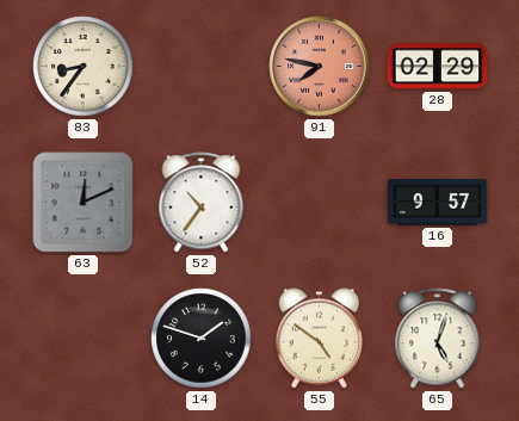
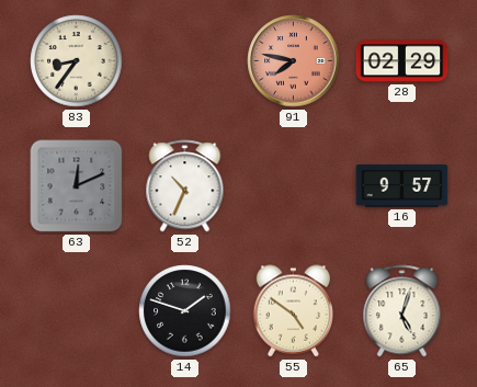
52: 10:36 -> 10:34 (185, 186)
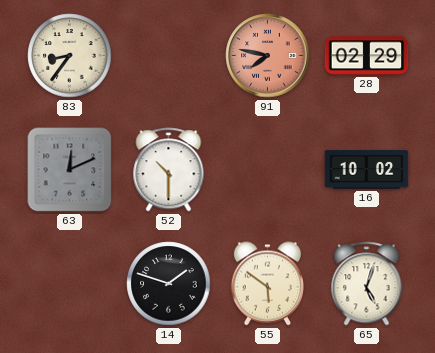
52: 10:34 -> 10:30 (169, 170)
16: 9:57 -> 10:02 (367, 170)
55: 4:51 -> 5:51 (267, 284)
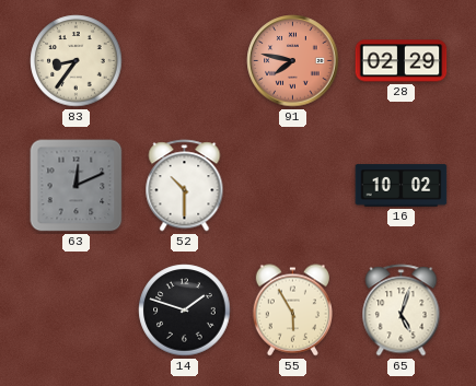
55: 5:51 -> 5:55 (292, 311)
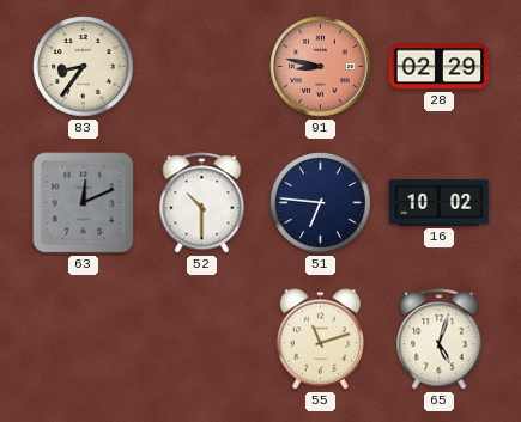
91: 7:47 -> 8:47 (321, 67)
51: none -> 6:46 (321, 203)
14: 1:48 -> none (185, 311)
55: 5:55 -> 11:12 (320, 340)
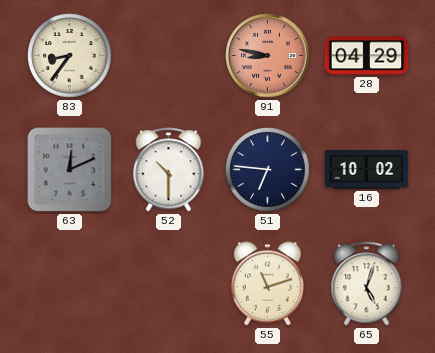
28: 02:29 -> 04:29 (367, 56)
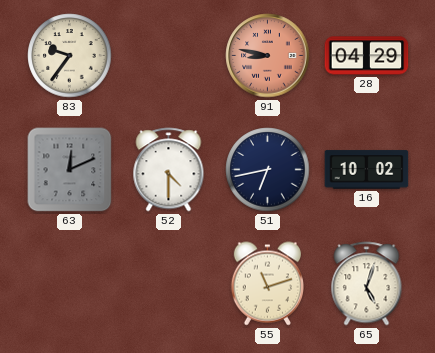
83: 8:36 -> 9:36 (70, 56)
52: 10:30 -> 4:30 (169, 170)
51: 6:46 -> 6:43 (268, 170)
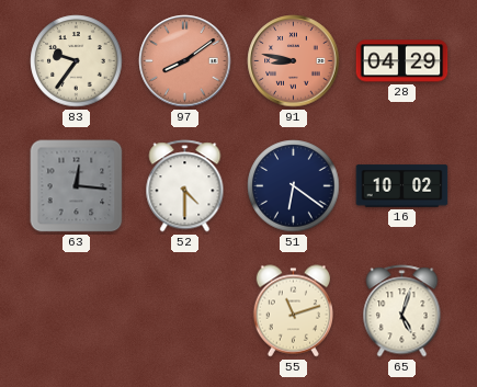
97: none -> 8:09 (185, 61)
63: 12:11 -> 12:16 (77, 186)
51: 6:43 -> 6:21 (294, 186)
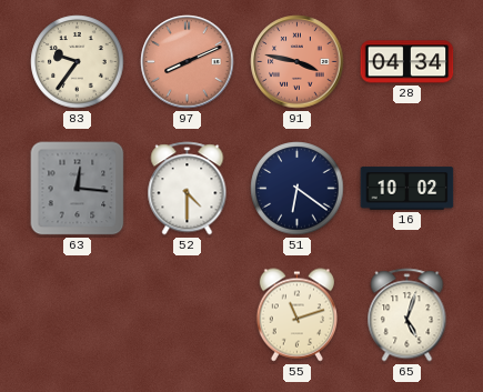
97: 8:09 -> 8:11 (188, 62)
91: 8:47 -> 3:47 (298, 62)
28: 04:29 -> 04:34 (407, 62)
